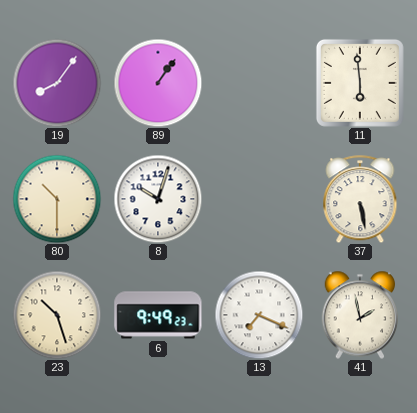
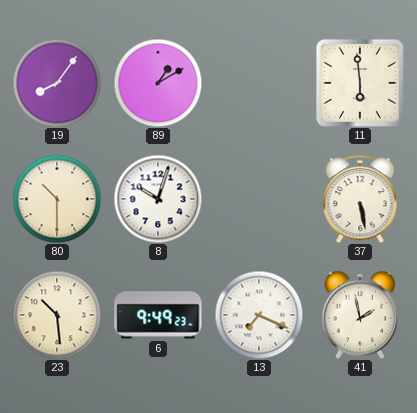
89: 1:06 -> 1:10 (158, 83)
23: 10:27 -> 10:29 (57, 315)
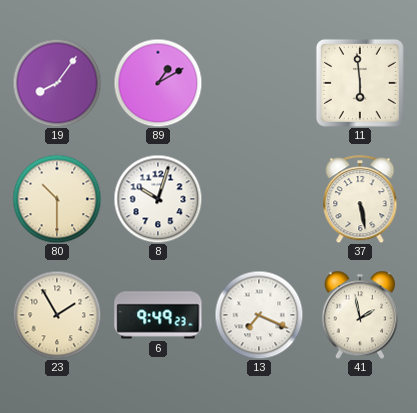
23: 10:29 -> 1:55 (57, 315)
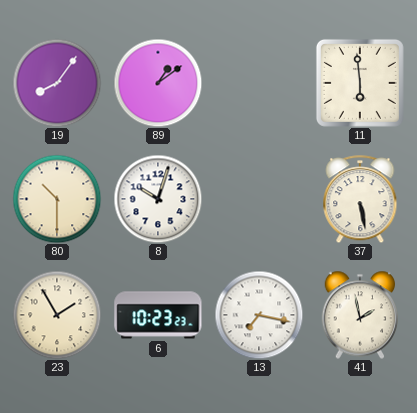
89: 1:10 -> 1:09 (158, 83)
6: 9:49 -> 10:23 (158, 315)
13: 7:19 -> 7:17 (259, 315)
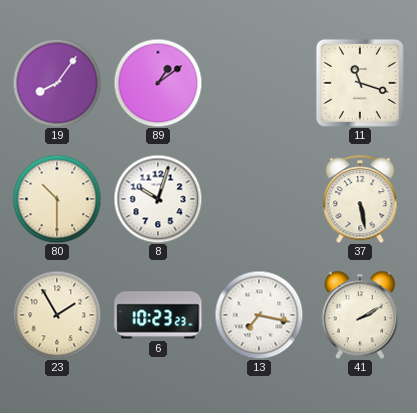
11: 5:59 -> 11:18 (360, 83)
41: 1:58 -> 2:10 (360, 315)
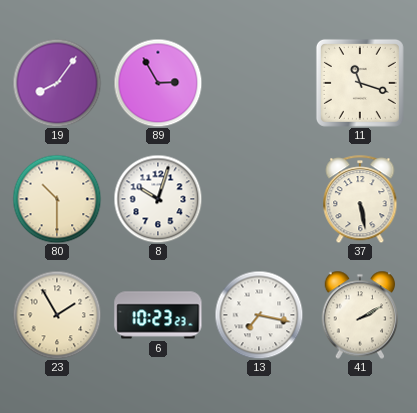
89: 1:09 -> 2:55 (158, 83)
